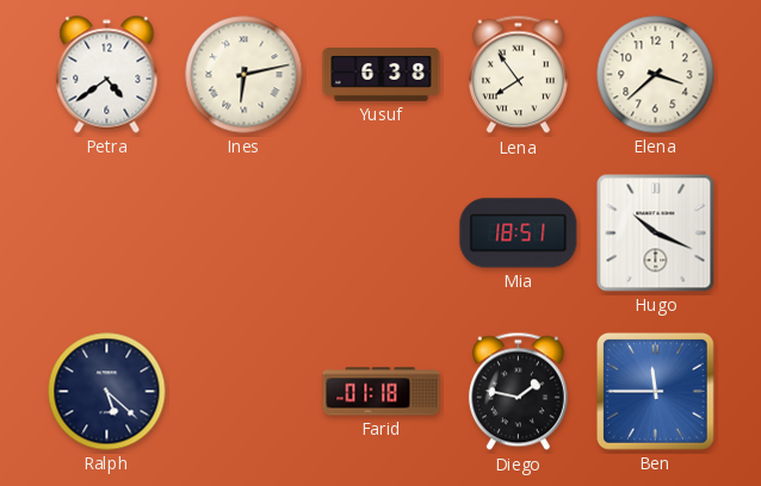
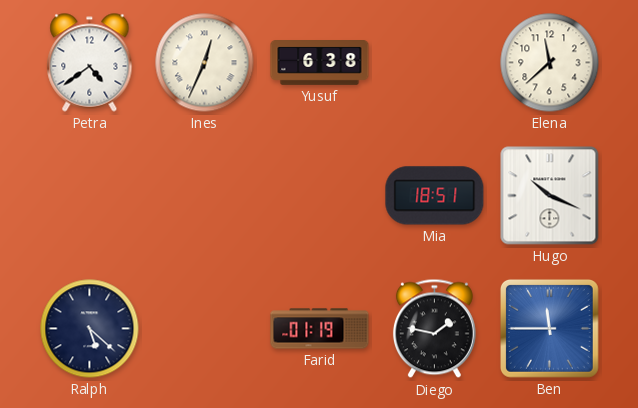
Ines: 6:13 -> 12:34 (205, 63)
Lena: 7:54 -> none (518, 75)
Elena: 3:38 -> 11:38 (550, 63)
Farid: 01:18 -> 01:19 (320, 329)
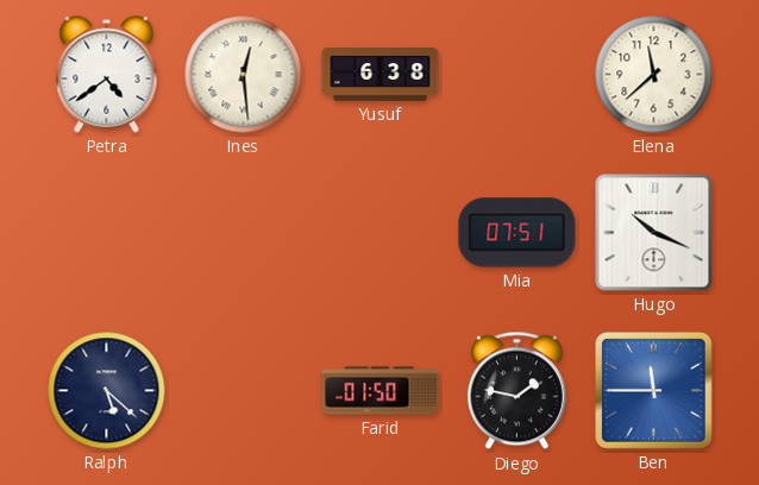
Ines: 12:34 -> 12:29 (244, 75)
Mia: 18:51 -> 07:51 (517, 233)
Farid: 01:19 -> 01:50 (381, 391)
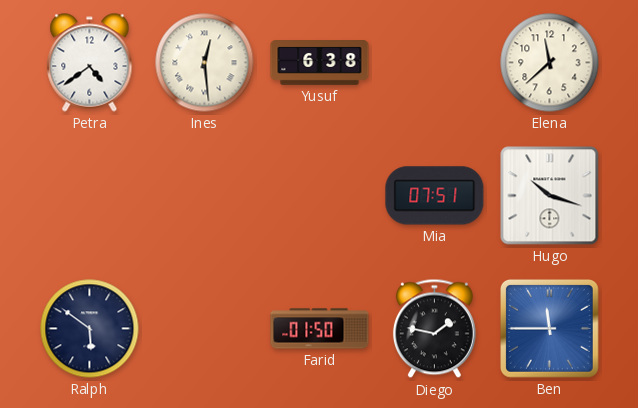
Hugo: 10:19 -> 10:18 (550, 196)
Ralph: 5:22 -> 5:51 (90, 329)
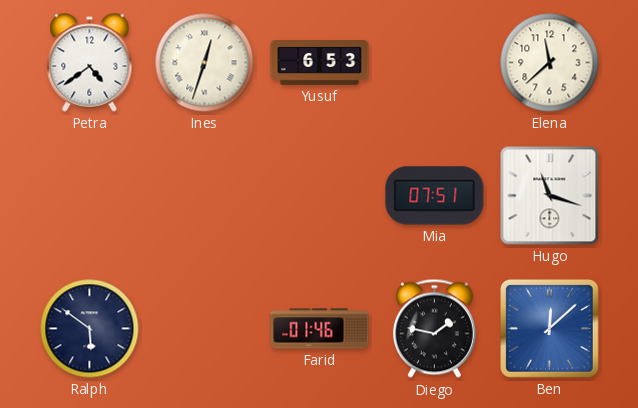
Ines: 12:29 -> 12:33 (205, 63)
Yusuf: 6:38 -> 6:53 (320, 63)
Hugo: 10:18 -> 11:18 (550, 196)
Farid: 01:50 -> 01:46 (320, 329)
Ben: 11:45 -> 12:08 (549, 328)
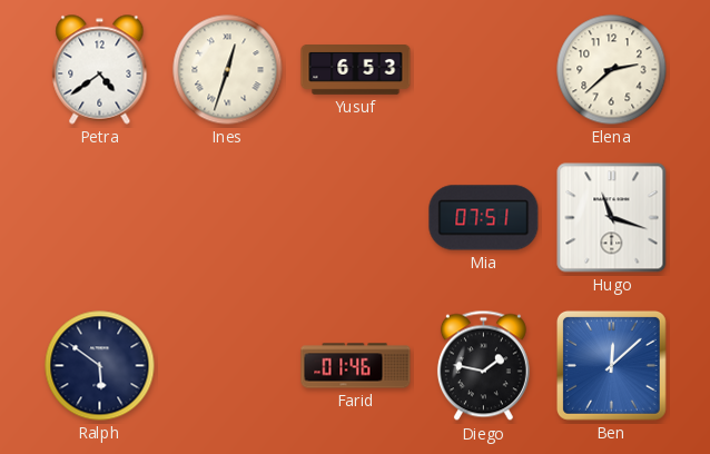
Elena: 11:38 -> 2:38 (612, 70)
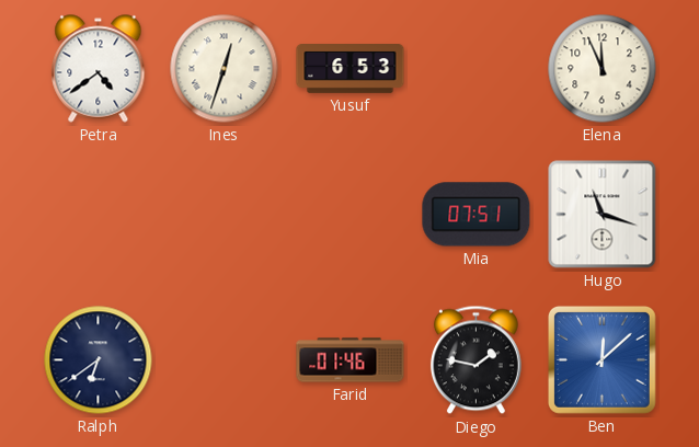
Elena: 2:38 -> 11:56 (603, 69)
Ralph: 5:51 -> 6:39 (99, 360)
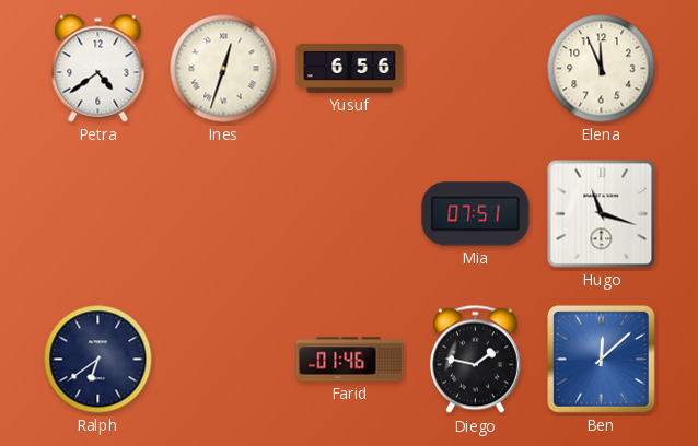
Yusuf: 6:53 -> 6:56 (350, 69)
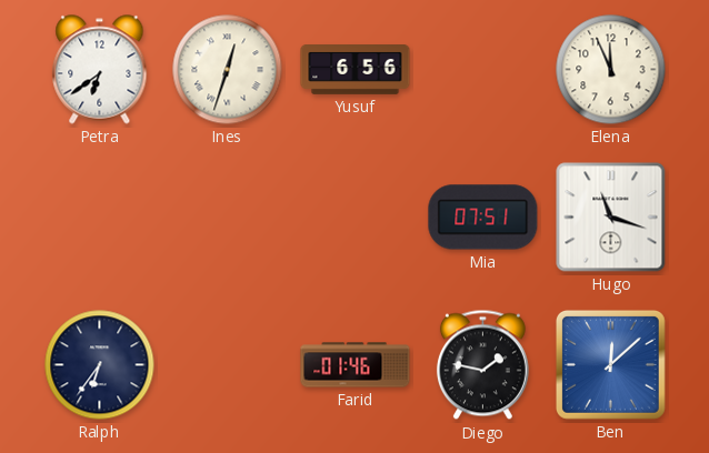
Petra: 4:39 -> 6:39 (100, 70)
Ralph: 6:39 -> 6:36 (100, 365)
